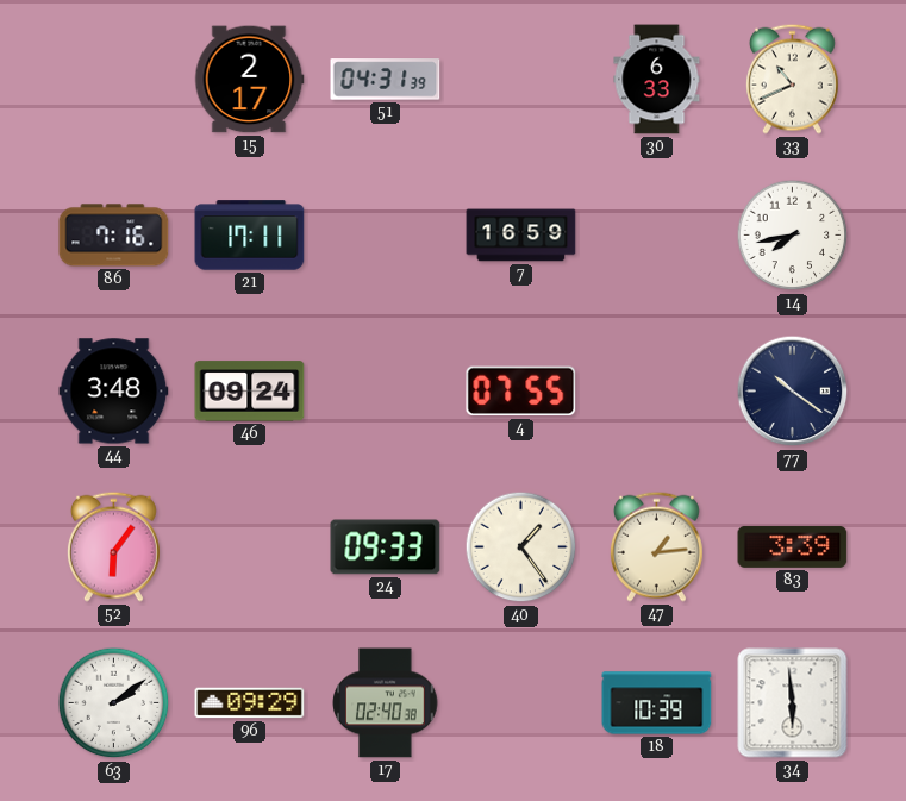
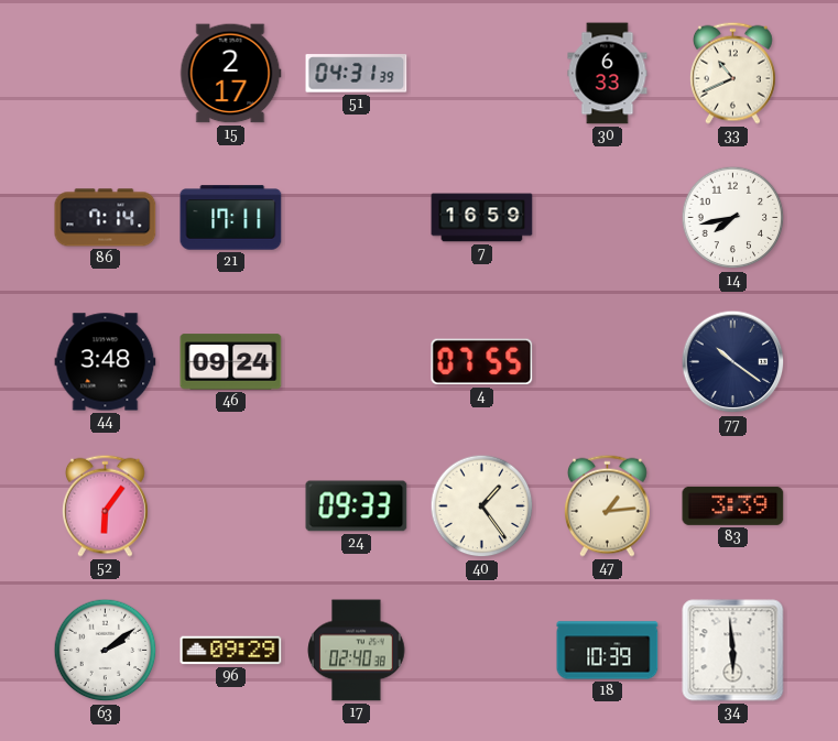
86: 7:16 -> 7:14 (106, 218)
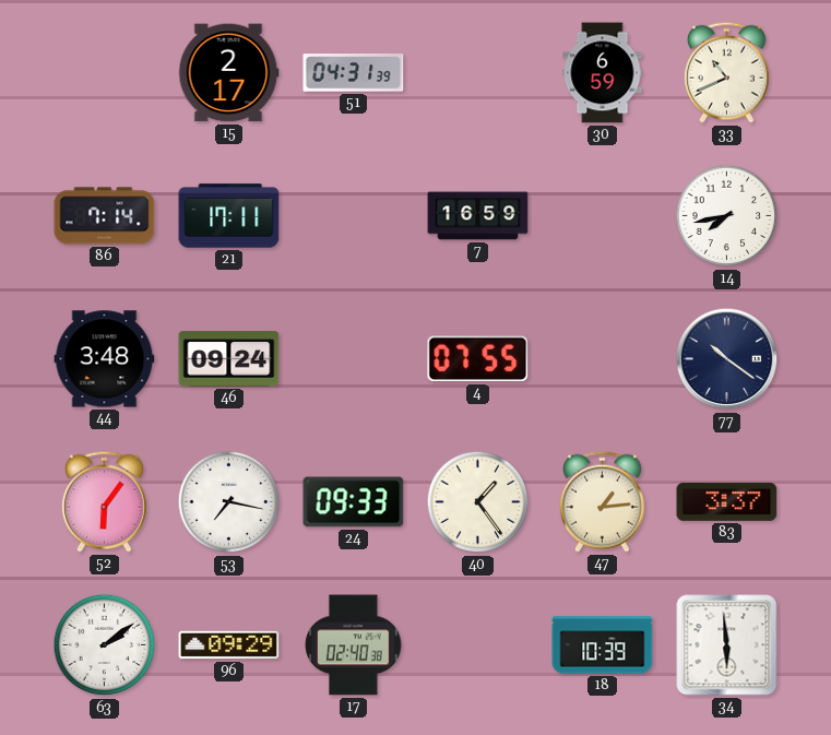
30: 6:33 -> 6:59 (603, 73)
53: none -> 7:17 (229, 502)
83: 3:39 -> 3:37 (727, 501)
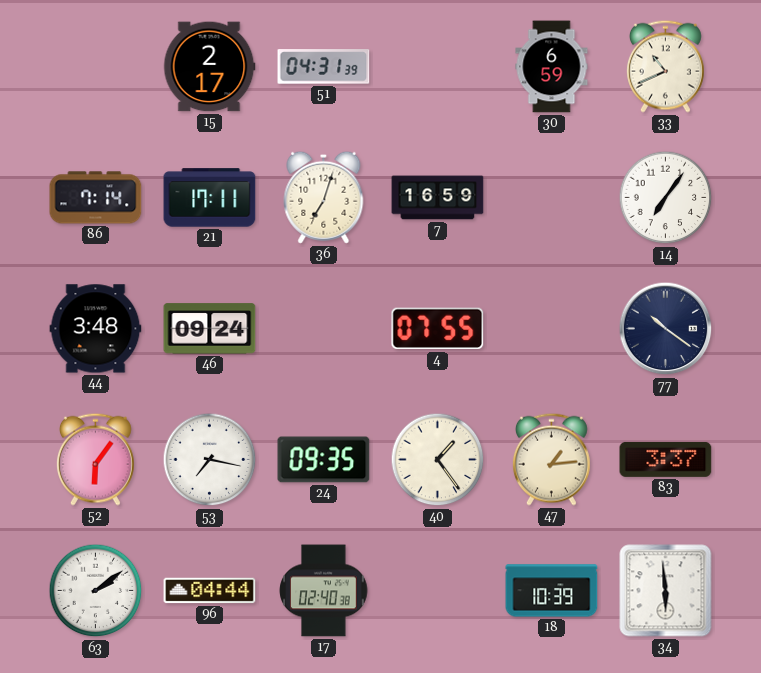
36: none -> 7:03 (324, 197)
14: 7:43 -> 7:06 (666, 198)
24: 09:33 -> 09:35 (324, 460)
96: 09:29 -> 04:44 (210, 591)
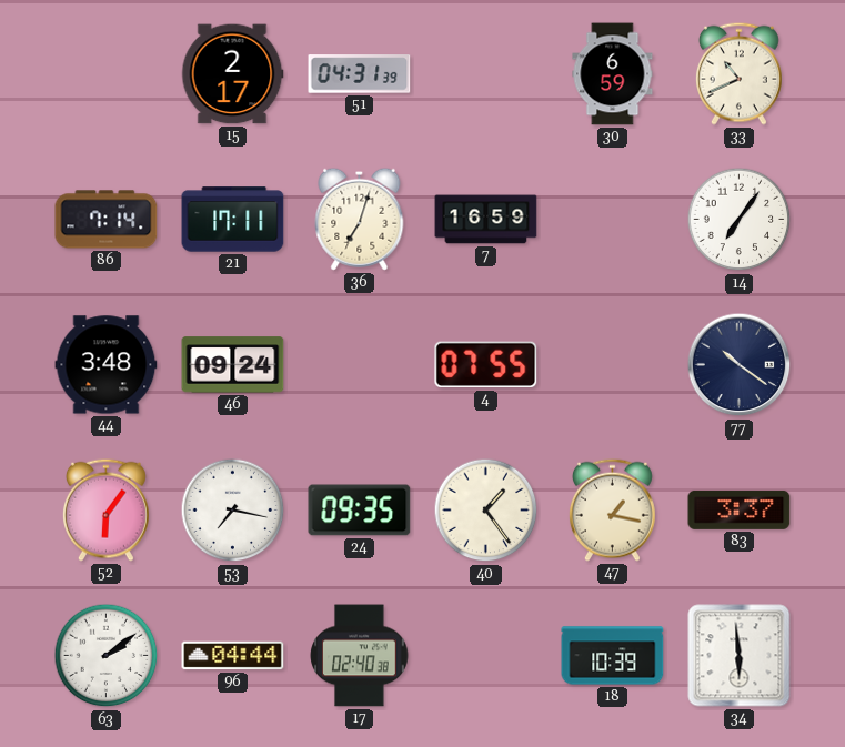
47: 1:14 -> 1:17 (612, 509)
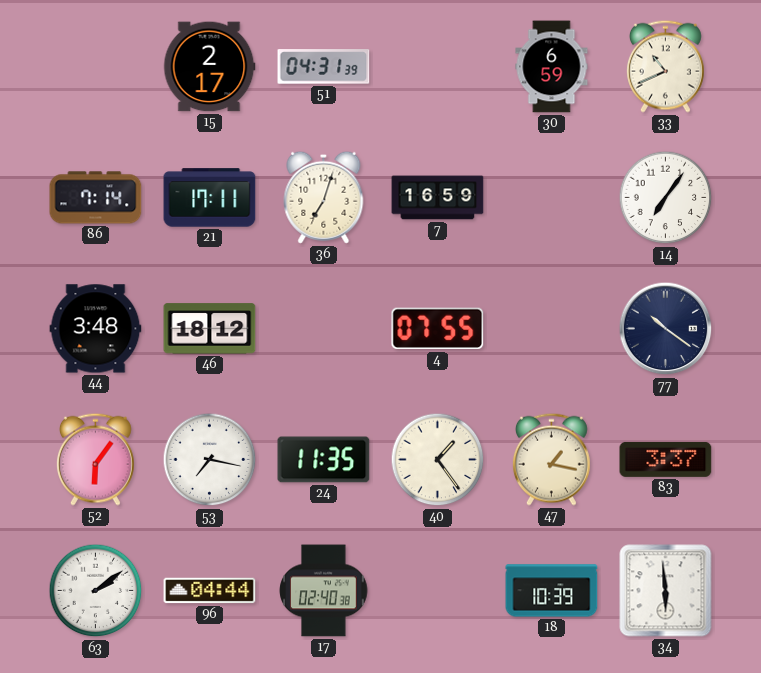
46: 09:24 -> 18:12 (210, 329)
24: 09:35 -> 11:35 (324, 460)
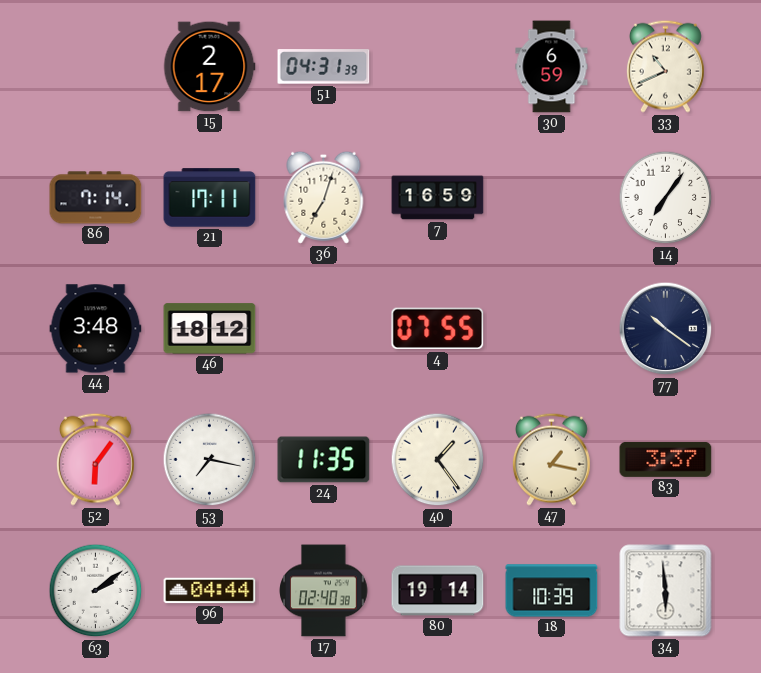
80: none -> 19:14 (438, 591)
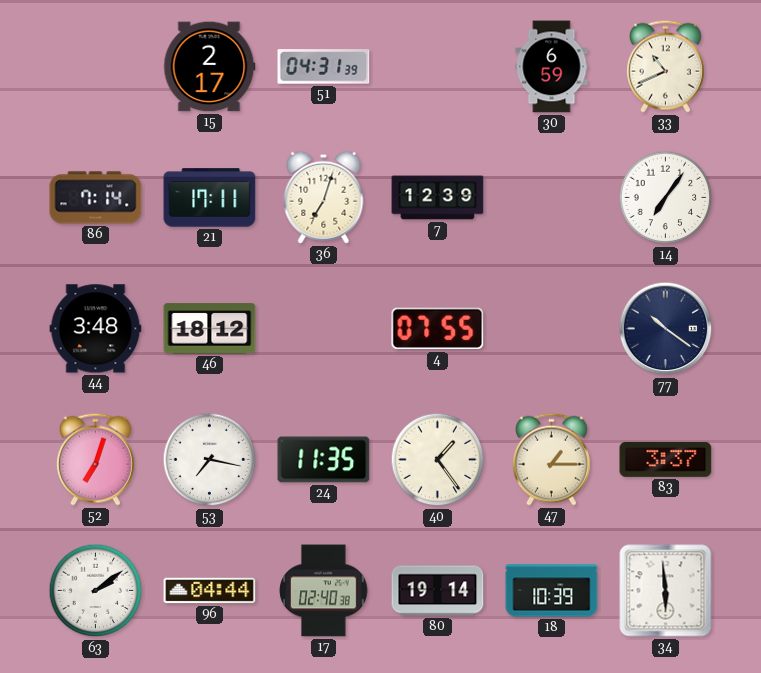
7: 16:59 -> 12:39 (438, 198)
52: 6:06 -> 7:03 (95, 459)
47: 1:17 -> 1:15 (551, 459)
